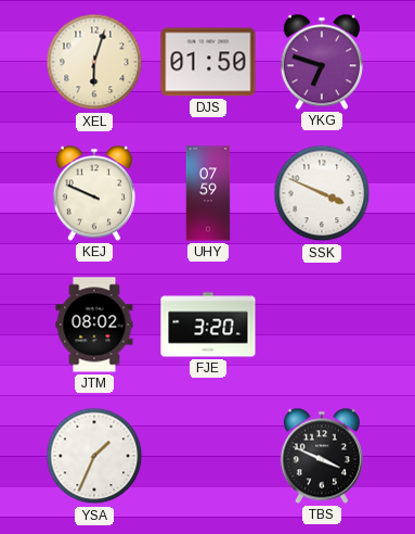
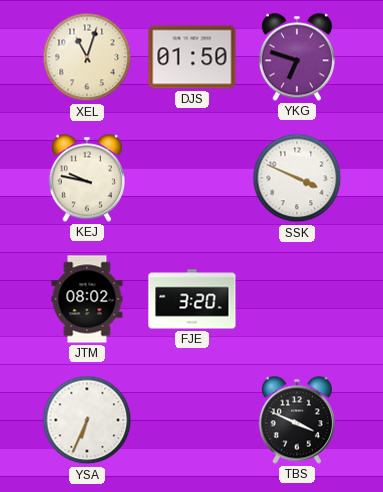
XEL: 6:03 -> 11:03 (87, 57)
KEJ: 9:49 -> 9:47 (87, 178)
UHY: 07:59 -> none (208, 193)
YSA: 1:34 -> 6:34 (87, 420)
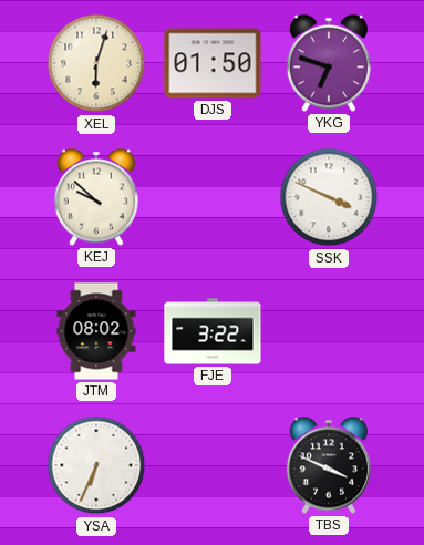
XEL: 11:03 -> 6:03 (96, 63)
KEJ: 9:47 -> 9:52 (96, 197)
FJE: 3:20 -> 3:22 (213, 331)
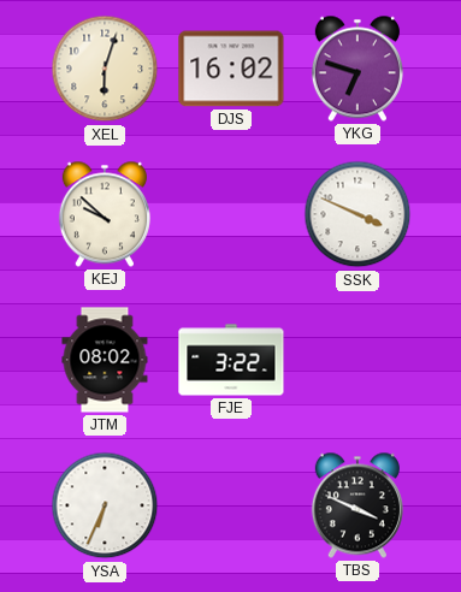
DJS: 01:50 -> 16:02 (231, 69)
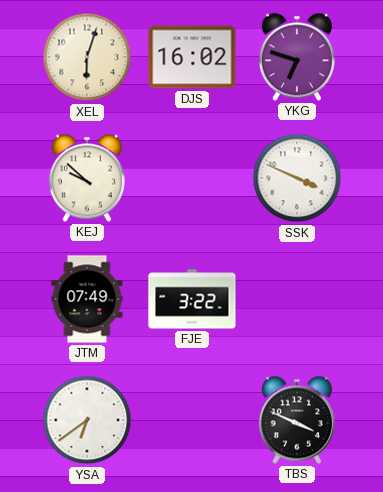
JTM: 08:02 -> 07:49 (87, 299)
YSA: 6:34 -> 6:39 (87, 420)
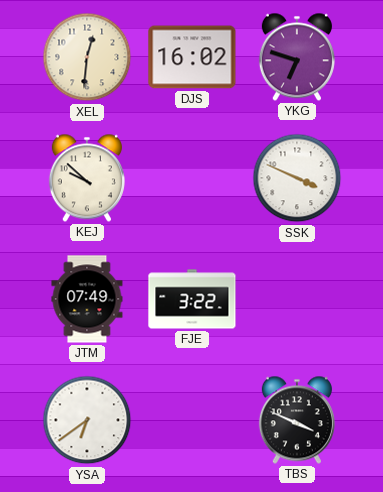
XEL: 6:03 -> 12:31 (87, 57)
